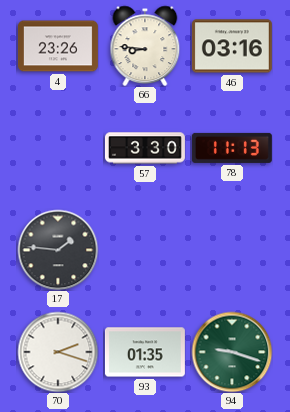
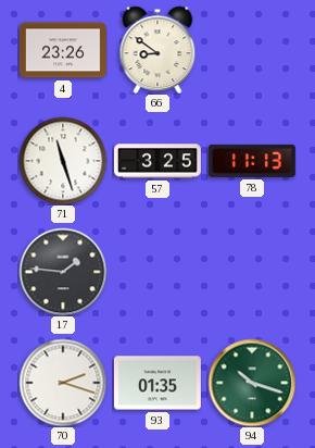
66: 8:46 -> 8:51 (157, 50)
46: 03:16 -> none (232, 46)
71: none -> 11:27 (63, 161)
57: 3:30 -> 3:25 (157, 161)
94: 9:18 -> 10:18 (252, 383)
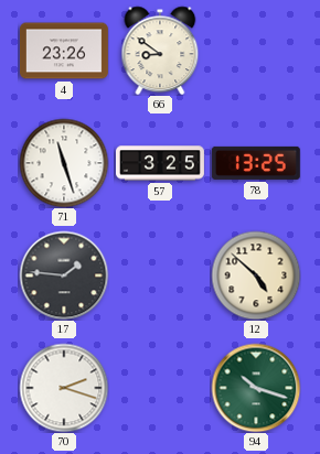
78: 11:13 -> 13:25 (256, 163)
12: none -> 4:52 (256, 275)
93: 01:35 -> none (157, 383)
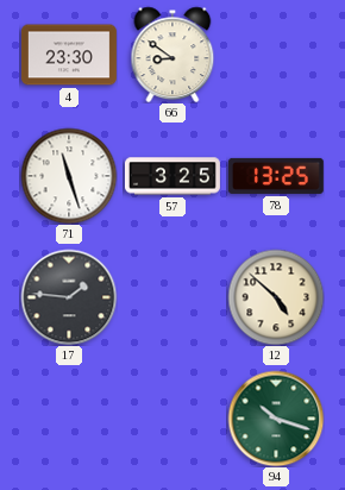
4: 23:26 -> 23:30 (69, 55)
70: 2:18 -> none (64, 388)
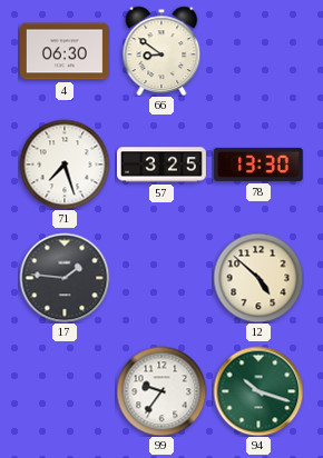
4: 23:30 -> 06:30 (65, 51)
71: 11:27 -> 7:27 (65, 165)
78: 13:25 -> 13:30 (258, 165)
99: none -> 9:36 (161, 391)
